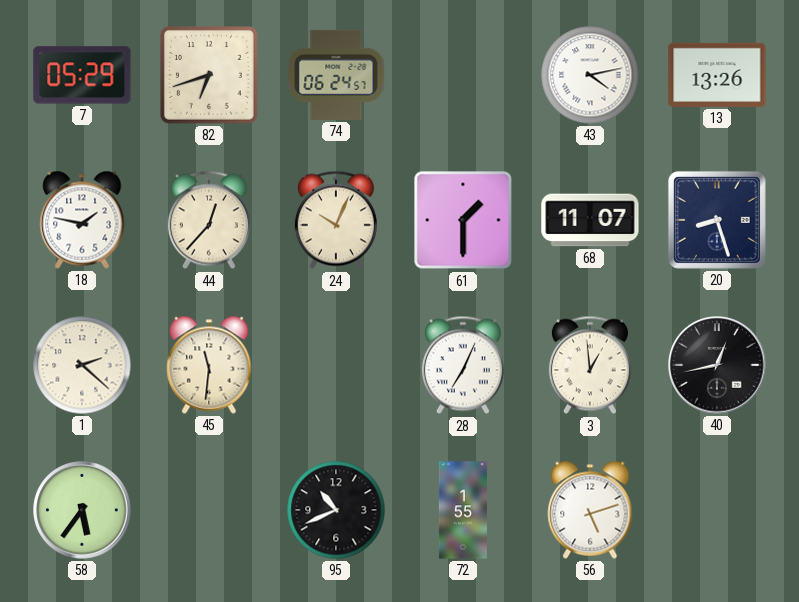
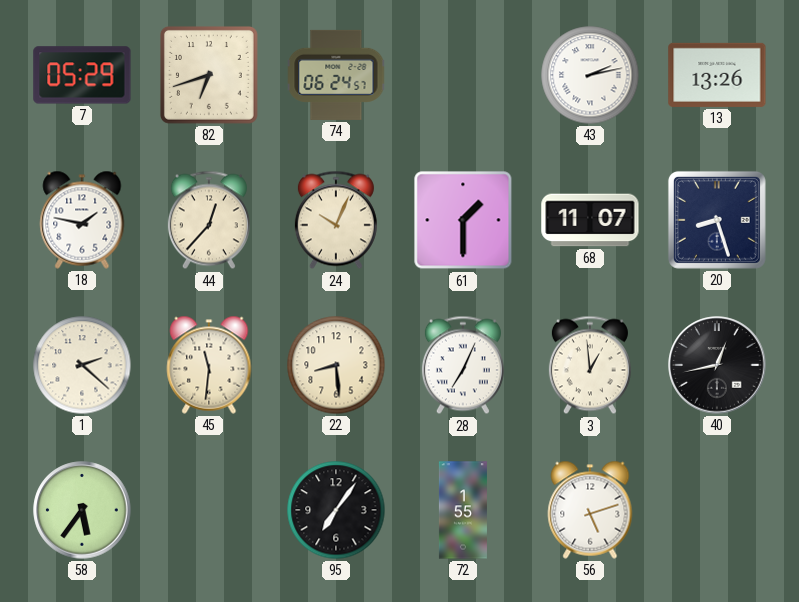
43: 4:13 -> 2:13 (590, 75)
22: none -> 8:29 (336, 365)
95: 10:41 -> 7:06 (336, 510)
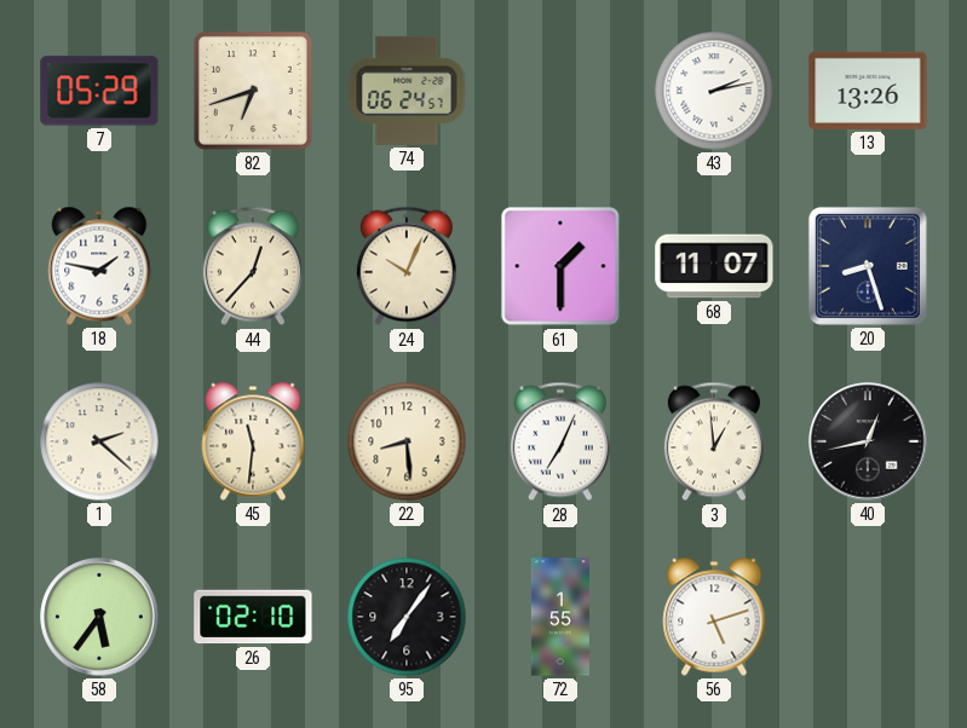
26: none -> 02:10 (253, 617)
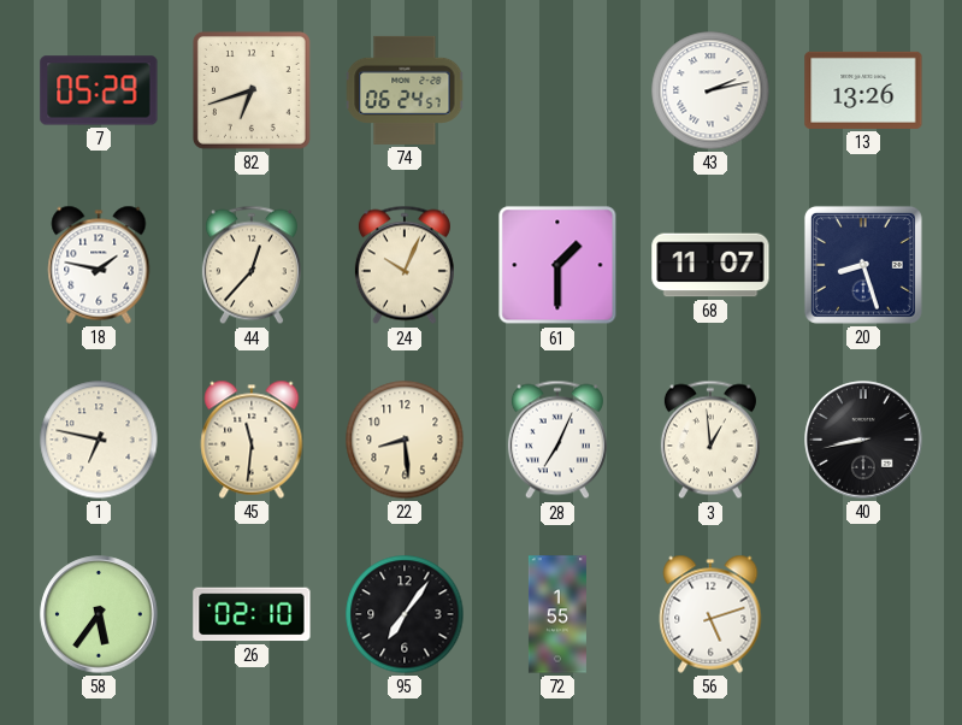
1: 2:22 -> 6:47 (99, 440)
40: 12:43 -> 8:43 (863, 440)
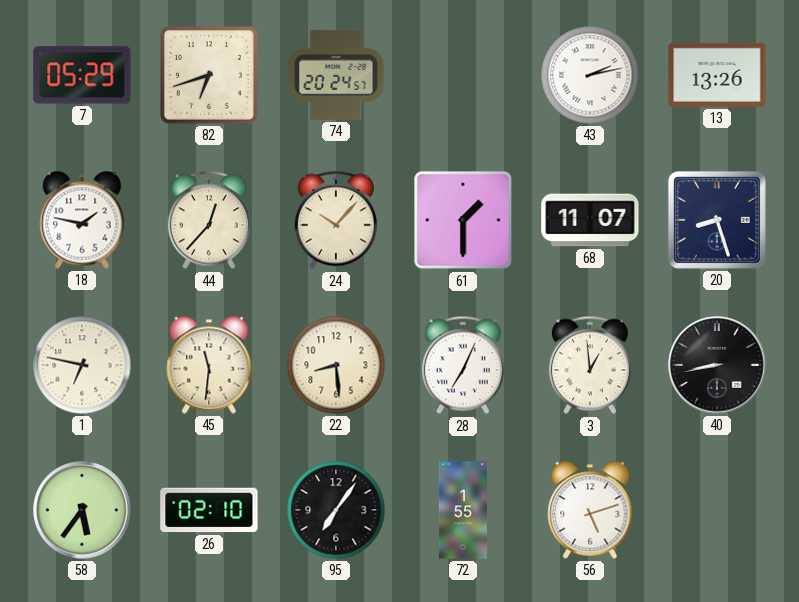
74: 06:24 -> 20:24 (336, 75)
24: 10:04 -> 10:07 (336, 220)
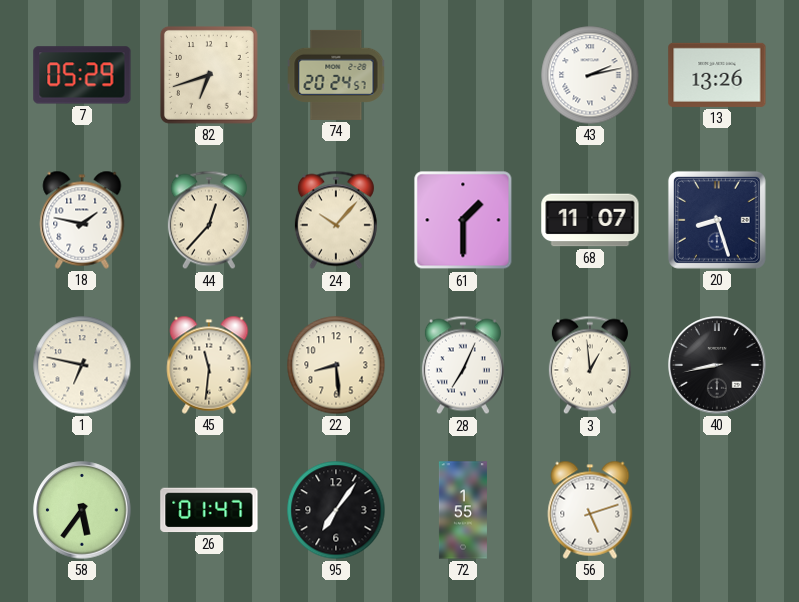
26: 02:10 -> 01:47 (209, 510)
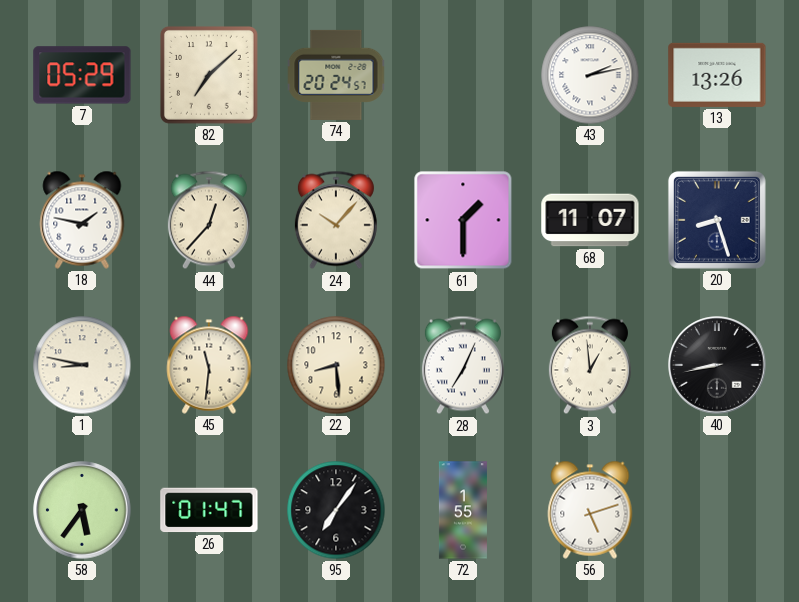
82: 6:42 -> 7:08 (209, 75)
1: 6:47 -> 8:47 (82, 365)
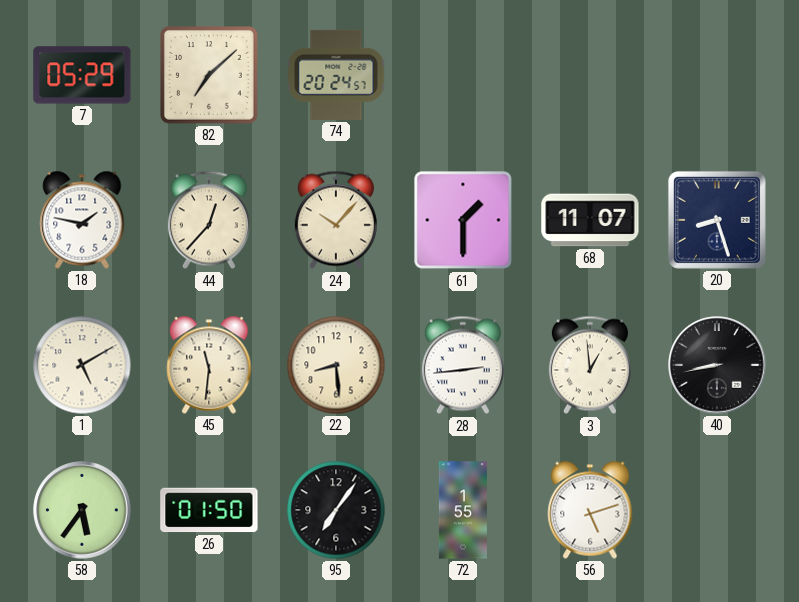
43: 2:13 -> none (590, 75)
13: 13:26 -> none (717, 75)
1: 8:47 -> 5:10 (82, 365)
28: 7:04 -> 2:44 (463, 365)
26: 01:47 -> 01:50 (209, 510)
